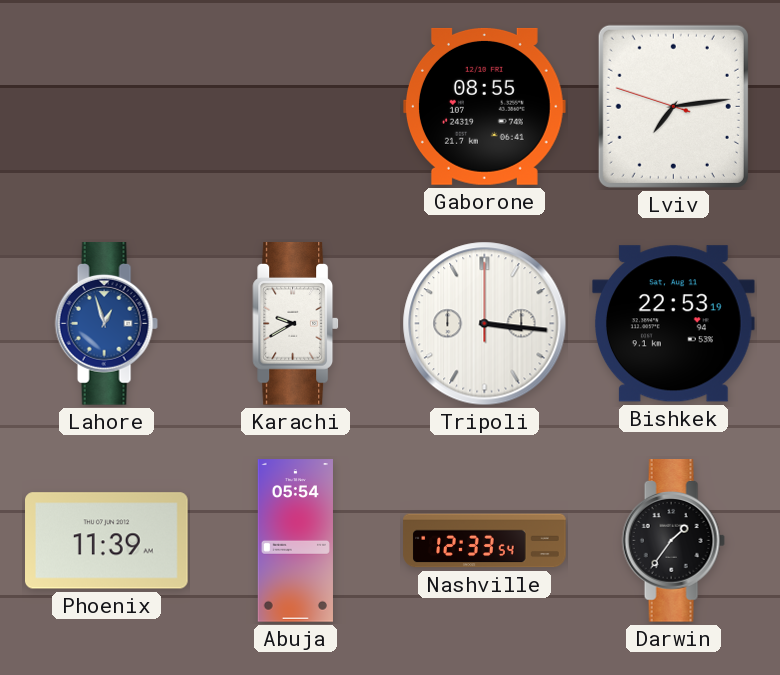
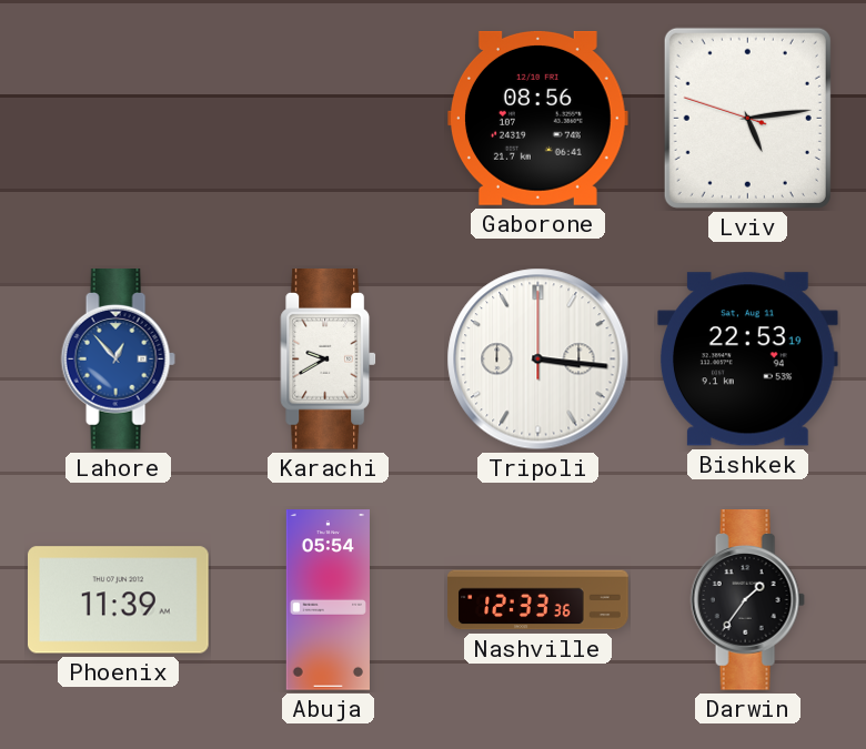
Gaborone: 08:55 -> 08:56 (538, 118)
Lviv: 7:13 -> 5:13 (747, 118)
Lahore: 12:57 -> 12:53 (118, 360)
Nashville: 12:33:54 -> 12:33:36 (538, 600)
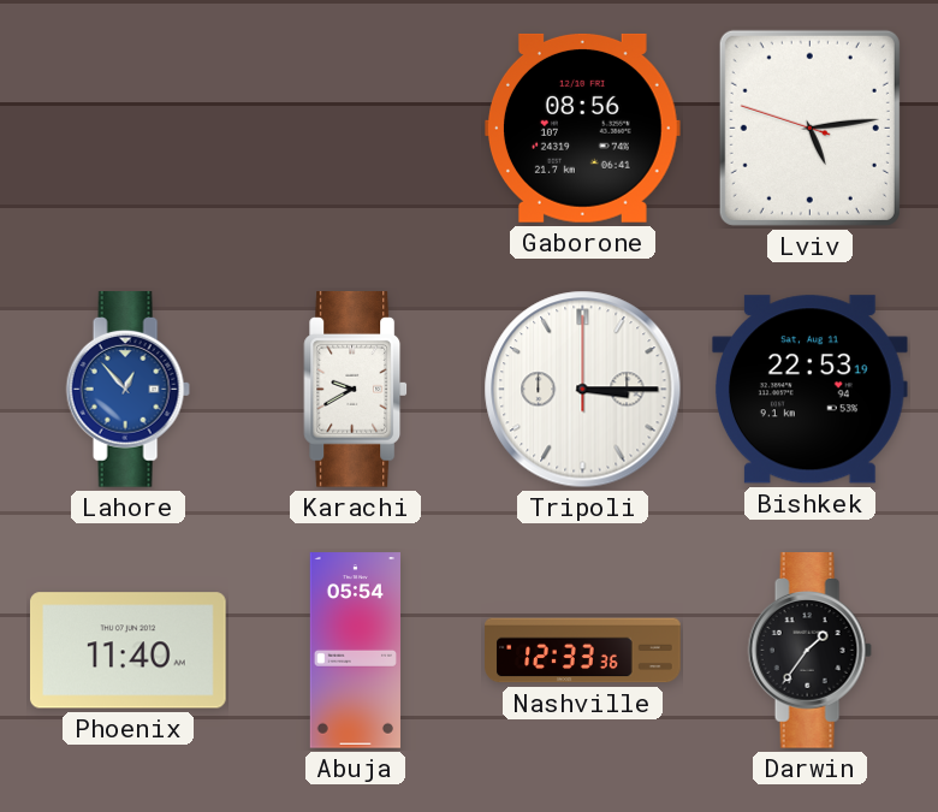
Tripoli: 3:16 -> 3:15 (583, 390)
Phoenix: 11:39 -> 11:40 (129, 651)
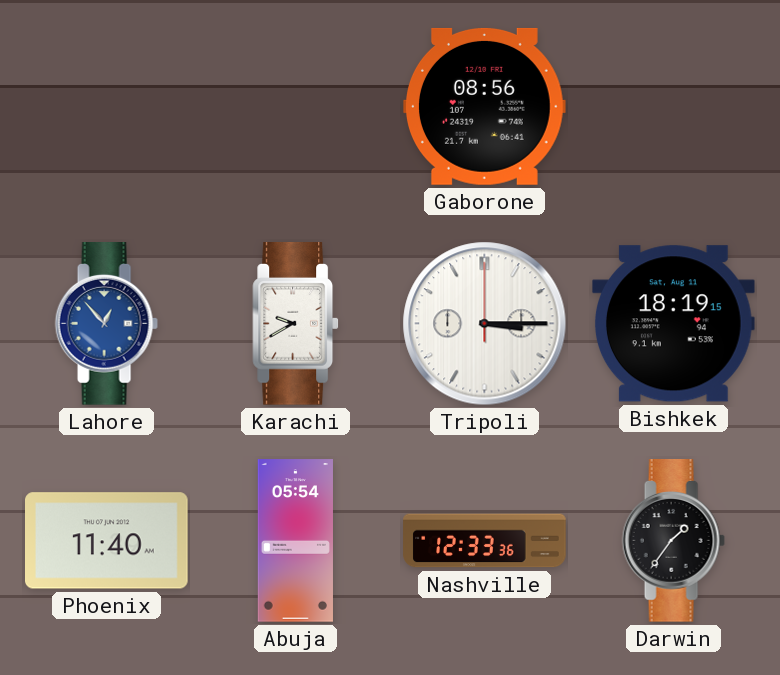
Lviv: 5:13 -> none (809, 128)
Bishkek: 22:53 -> 18:19 (673, 324)
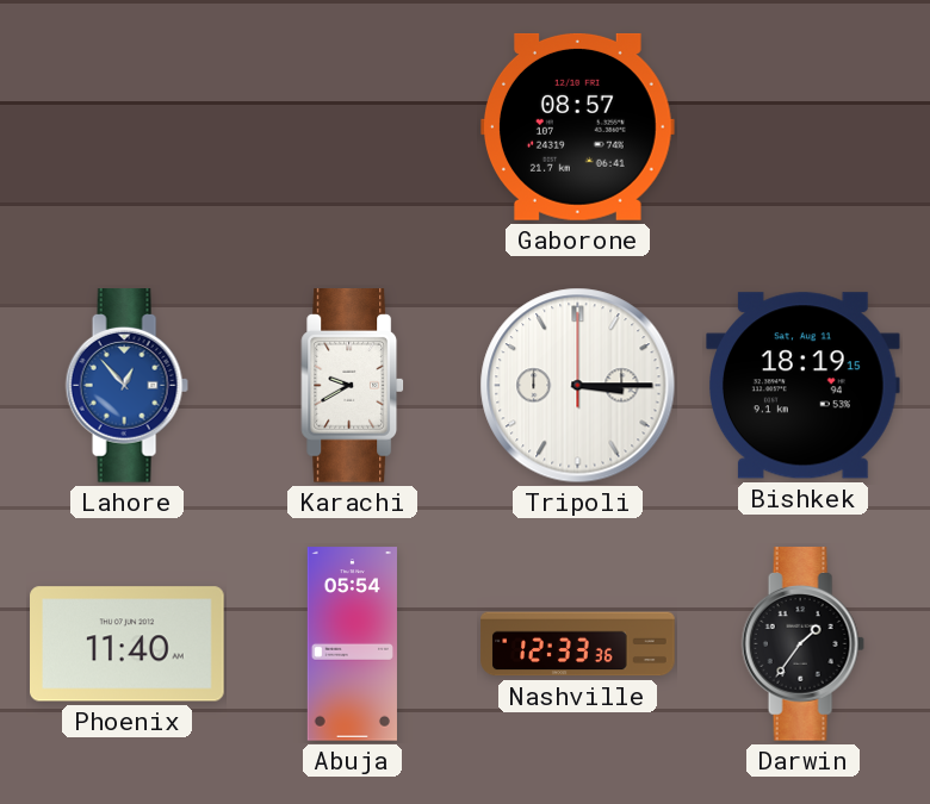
Gaborone: 08:56 -> 08:57 (578, 126)
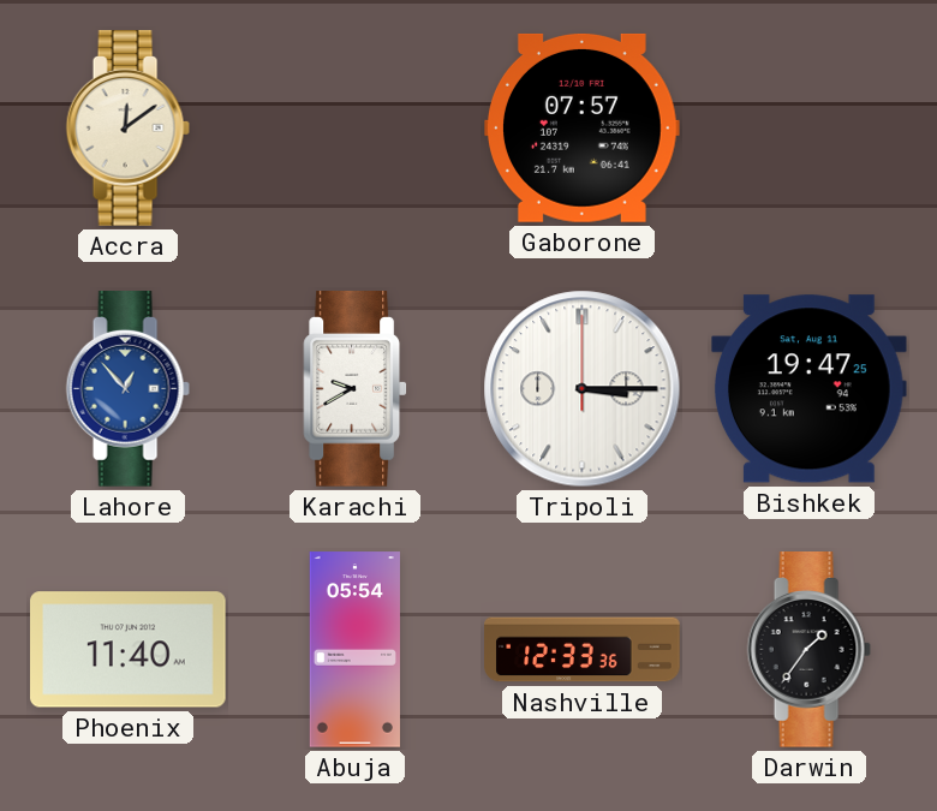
Accra: none -> 12:09 (127, 129)
Gaborone: 08:57 -> 07:57 (583, 127)
Bishkek: 18:19 -> 19:47 (808, 389)
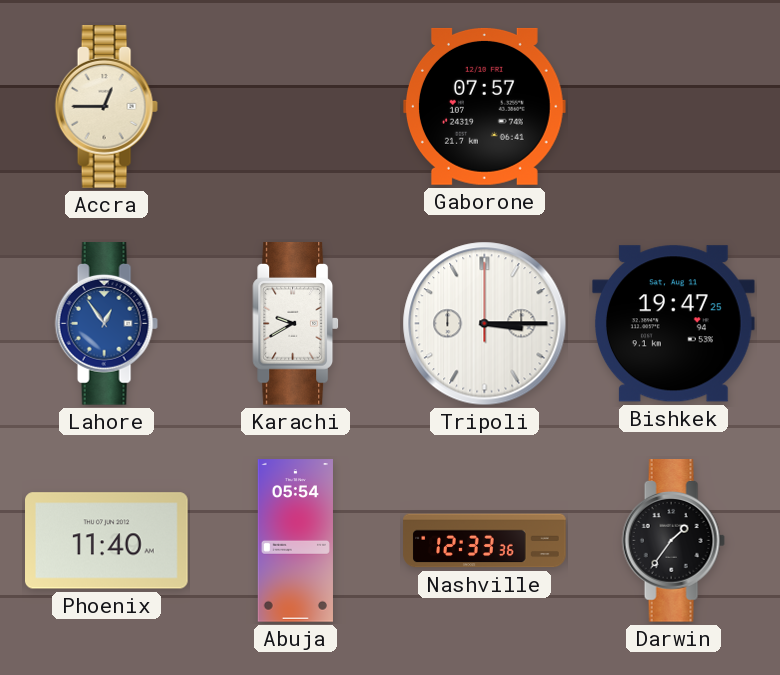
Accra: 12:09 -> 12:45 (106, 107)
Lahore: 12:53 -> 12:54 (106, 324)
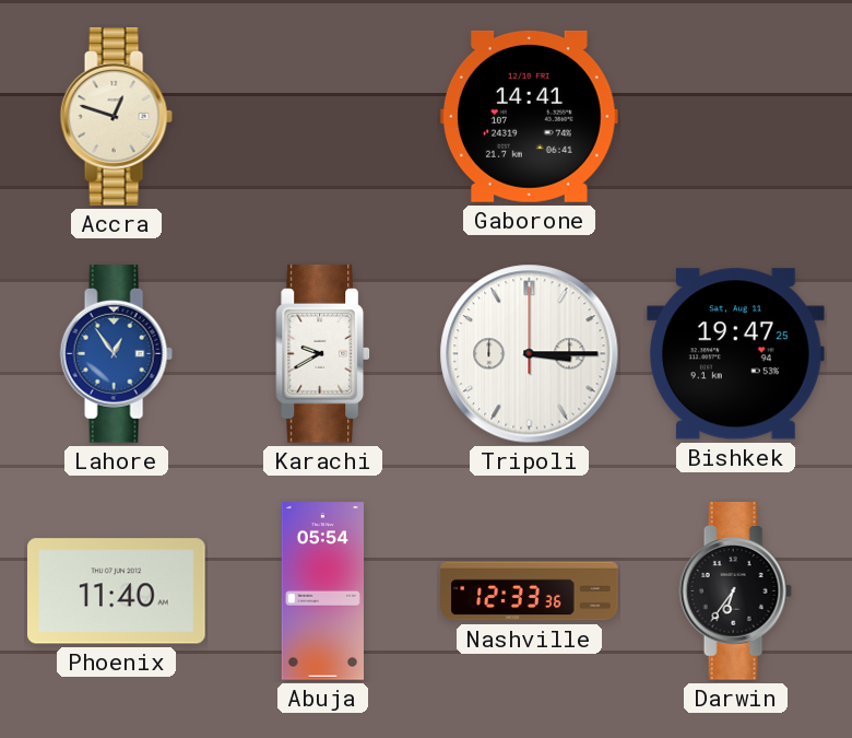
Accra: 12:45 -> 12:48 (116, 117)
Gaborone: 07:57 -> 14:41 (530, 116)
Darwin: 1:36 -> 6:36 (735, 591)
